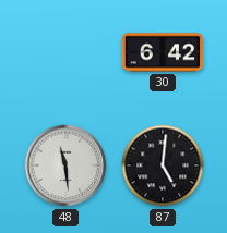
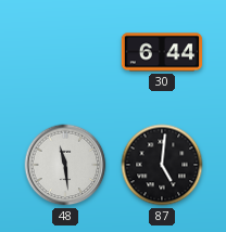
30: 6:42 -> 6:44 (162, 52)
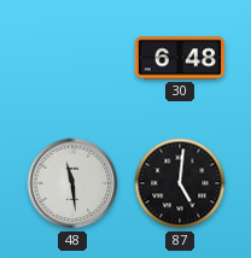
30: 6:44 -> 6:48 (180, 58)
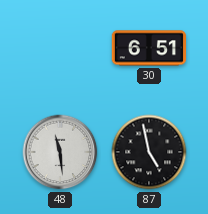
30: 6:48 -> 6:51 (149, 48)
87: 5:01 -> 4:58 (149, 152)
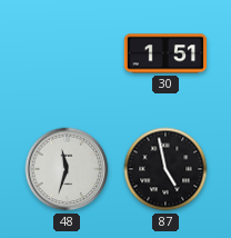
30: 6:51 -> 1:51 (165, 53)
48: 11:29 -> 11:33 (67, 169)
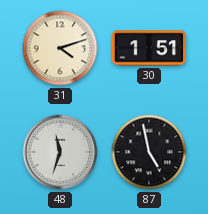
31: none -> 4:12 (60, 48)
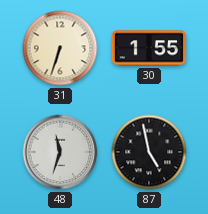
31: 4:12 -> 6:33 (60, 48)
30: 1:51 -> 1:55 (149, 48)
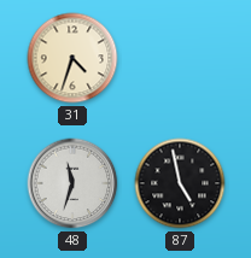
31: 6:33 -> 4:33 (72, 58)
30: 1:55 -> none (149, 48)
